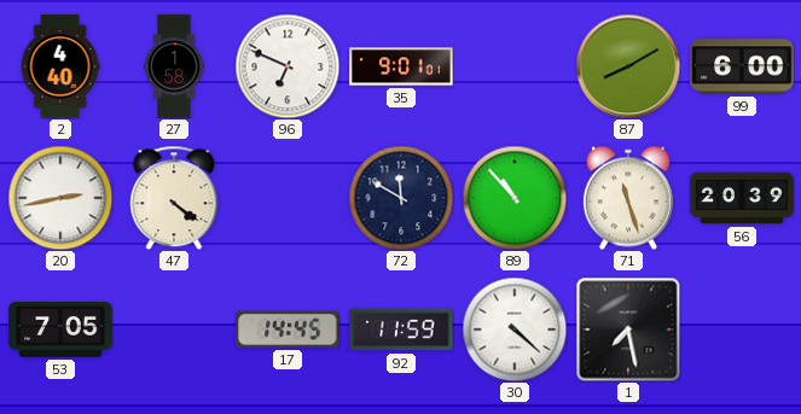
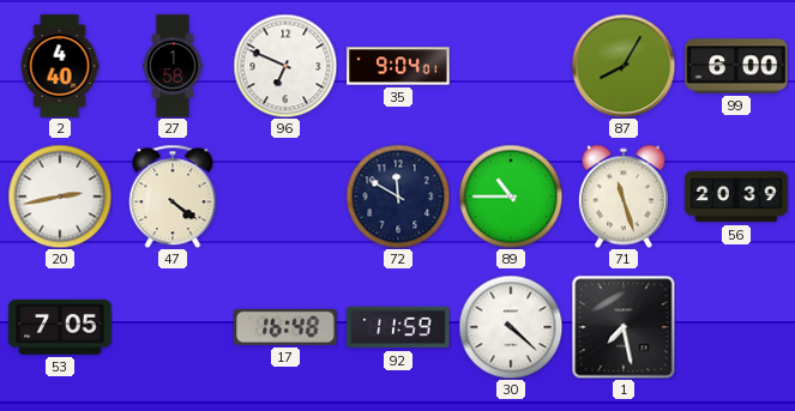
35: 9:01 -> 9:04 (398, 66)
87: 8:10 -> 8:05 (624, 66)
89: 10:53 -> 10:45 (511, 197)
17: 14:45 -> 16:48 (285, 327)
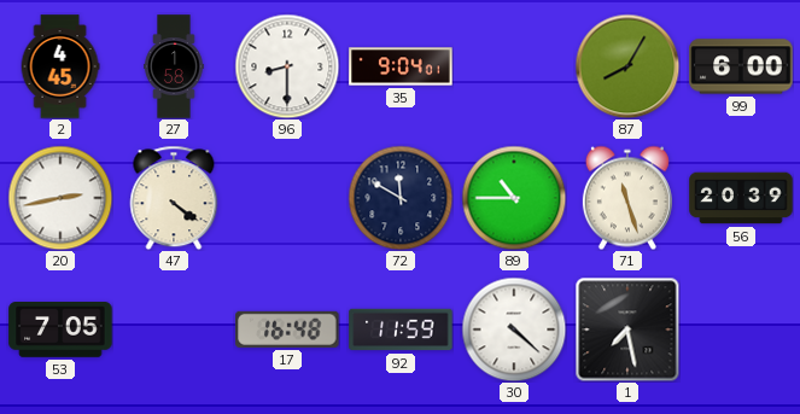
2: 4:40 -> 4:45 (60, 66)
96: 6:49 -> 8:30 (287, 66)
